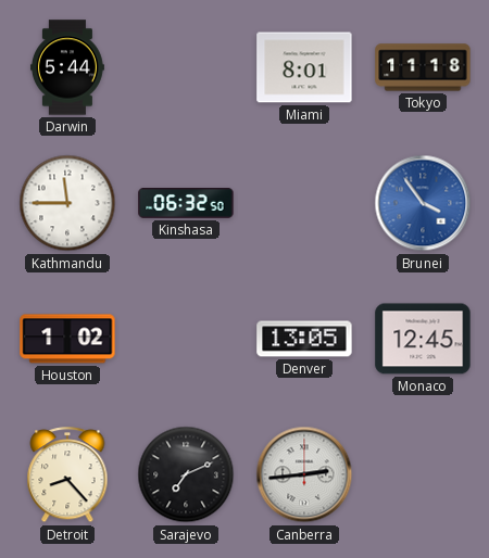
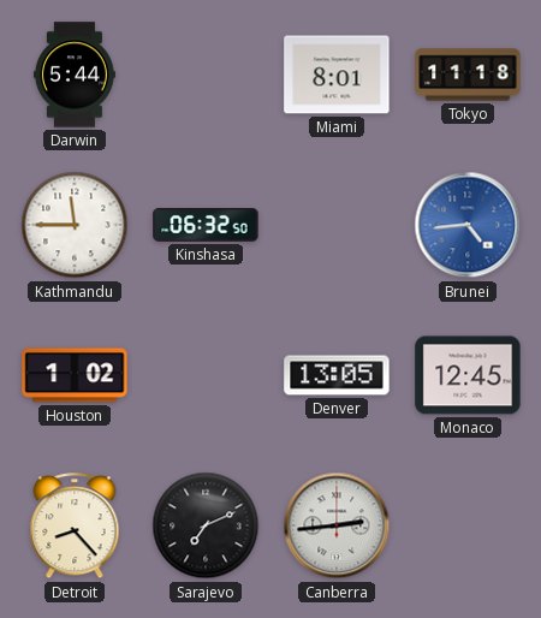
Brunei: 3:54 -> 4:44 (468, 225)
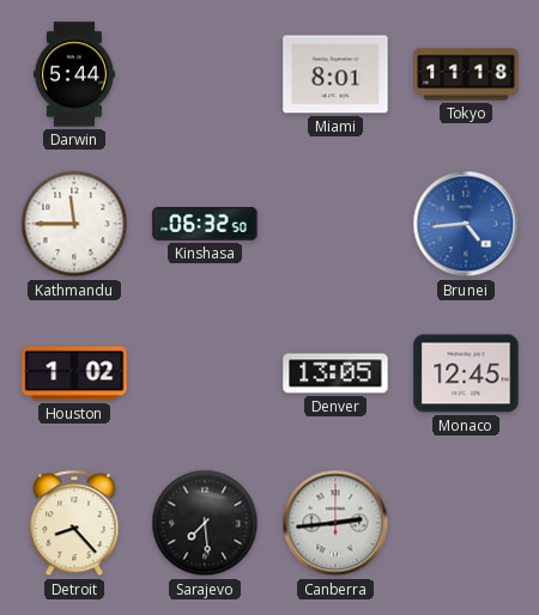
Sarajevo: 7:11 -> 7:29 (205, 523)
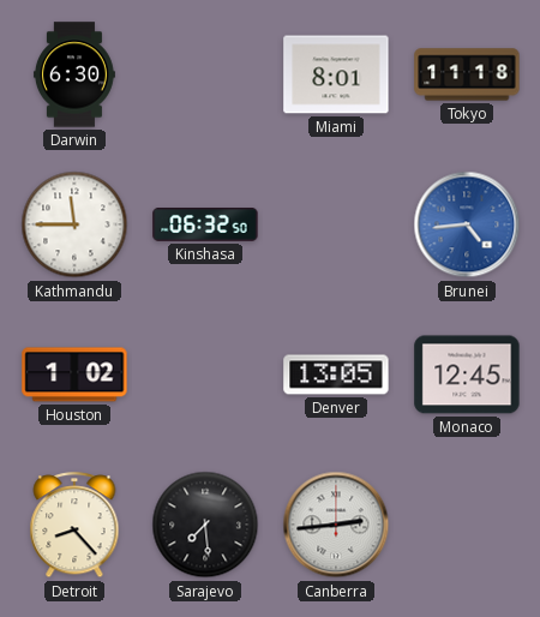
Darwin: 5:44 -> 6:30 (74, 74)
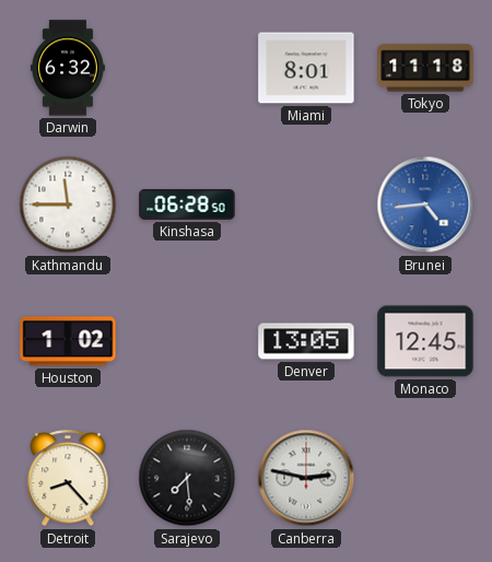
Darwin: 6:30 -> 6:32 (68, 68)
Kinshasa: 06:32 -> 06:28 (187, 206)
Canberra: 2:44 -> 2:47 (306, 478)
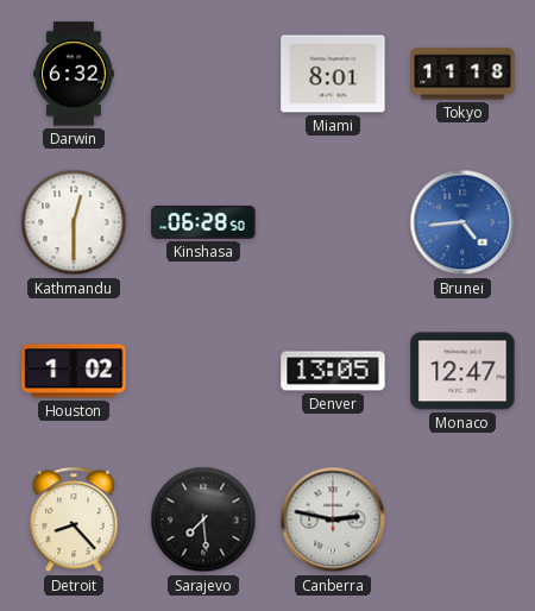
Kathmandu: 11:45 -> 12:30 (74, 222)
Monaco: 12:45 -> 12:47 (462, 371)
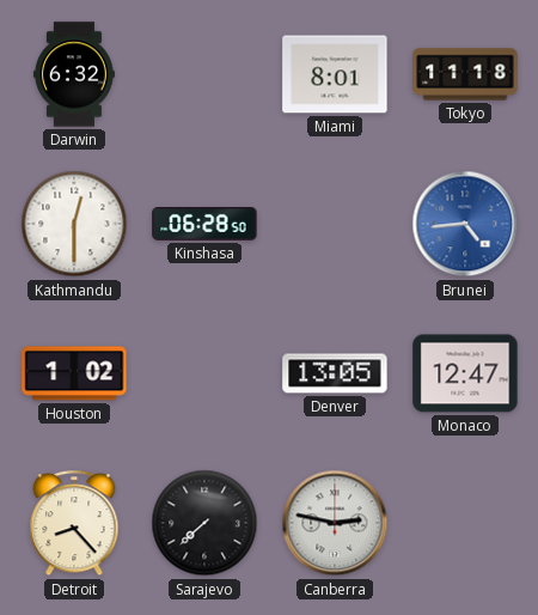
Sarajevo: 7:29 -> 7:38 (204, 523)
